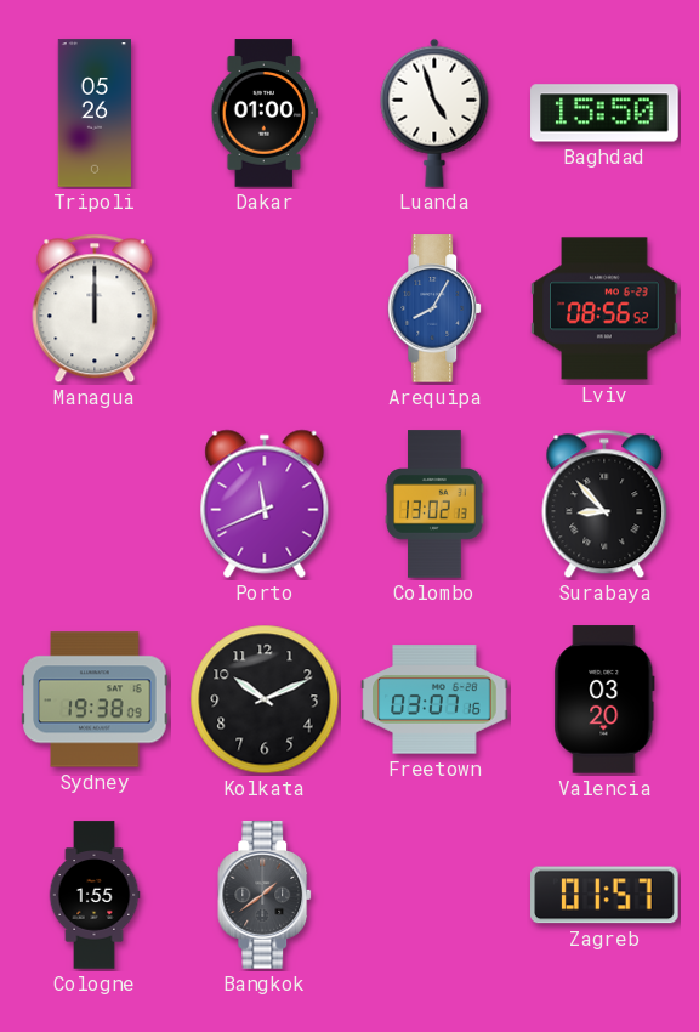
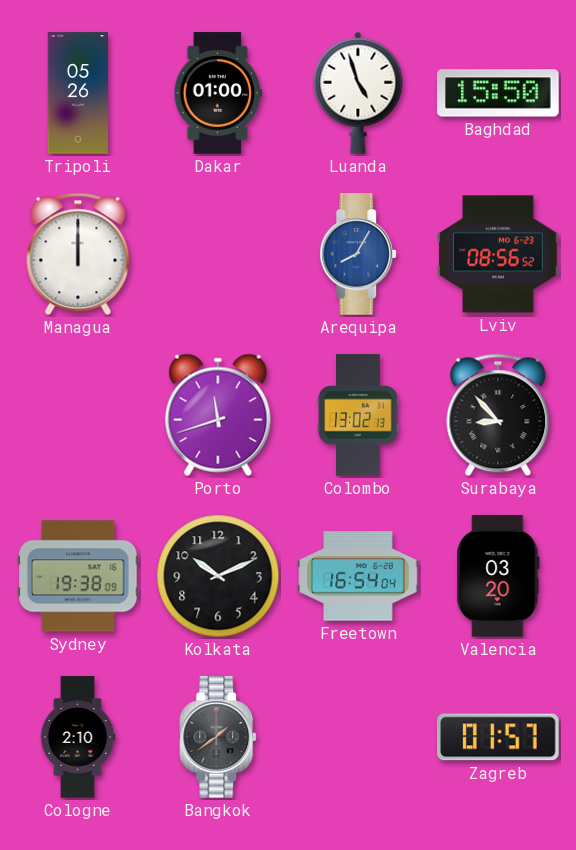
Porto: 11:41 -> 11:42 (218, 415)
Freetown: 03:07 -> 16:54 (358, 576)
Cologne: 1:55 -> 2:10 (78, 737)
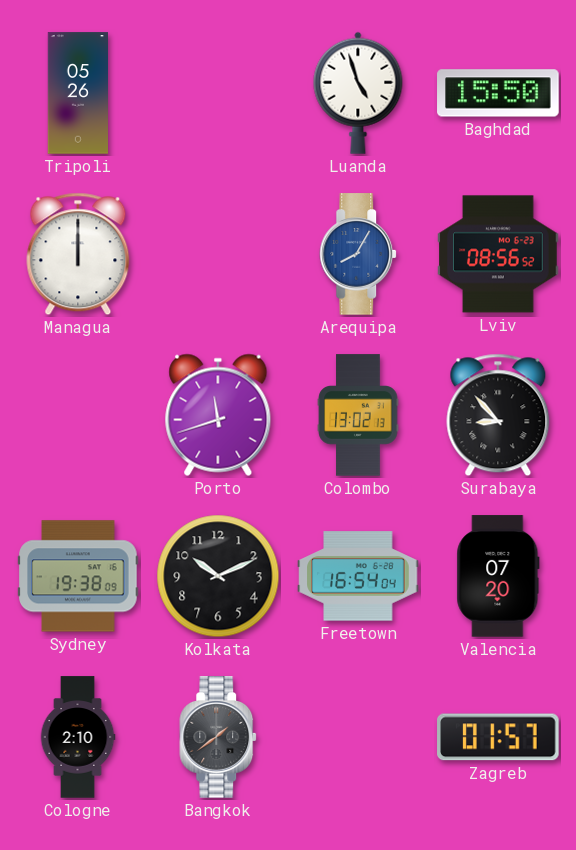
Dakar: 01:00 -> none (218, 93)
Valencia: 03:20 -> 07:20 (498, 576)
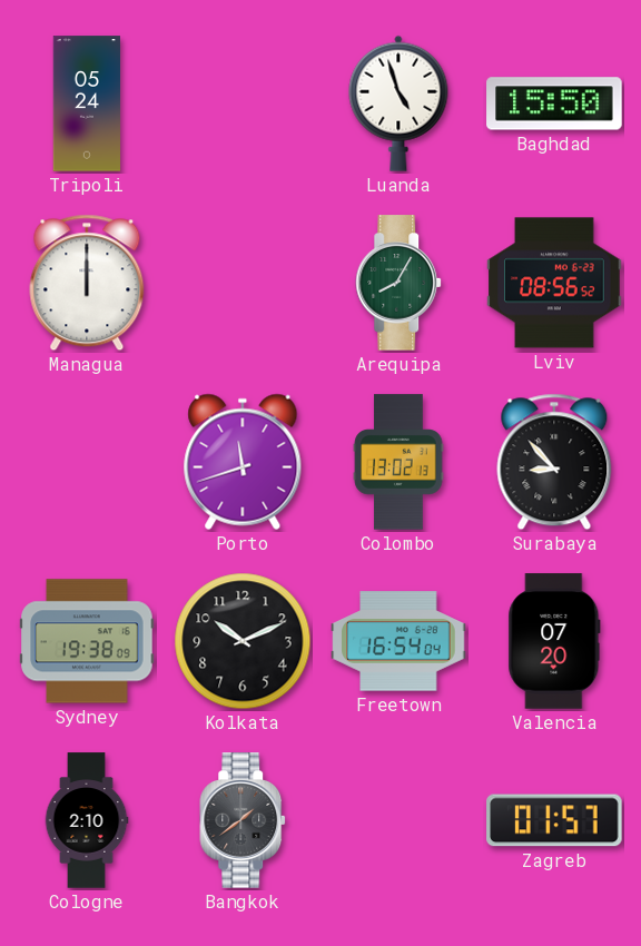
Tripoli: 05:26 -> 05:24 (86, 104)
Arequipa dial: blue -> green (400, 283)
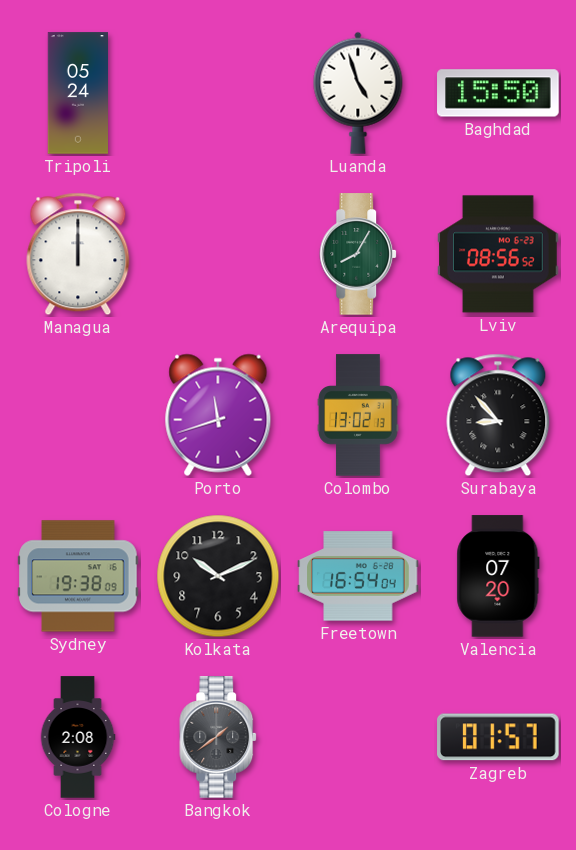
Cologne: 2:10 -> 2:08 (78, 737)
